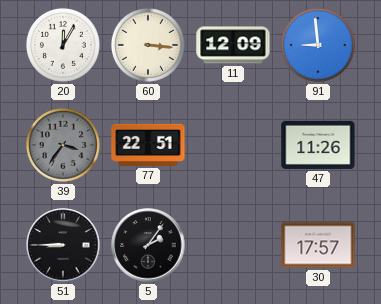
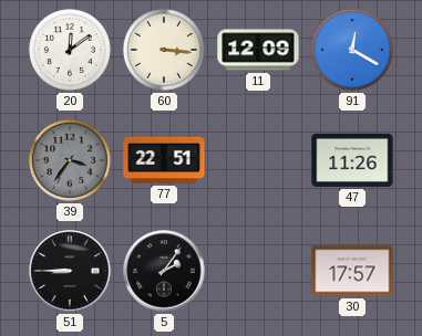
20: 12:05 -> 12:09 (70, 50)
91: 8:59 -> 12:20 (352, 50)
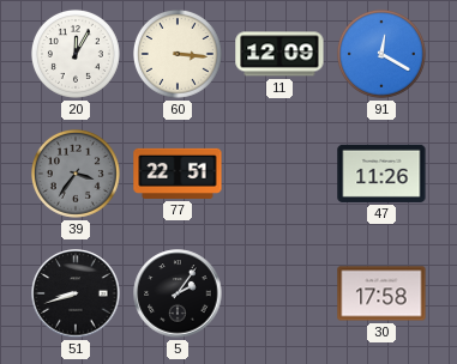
20: 12:09 -> 12:05 (76, 54)
51: 8:45 -> 8:42 (76, 293)
30: 17:57 -> 17:58 (381, 293)
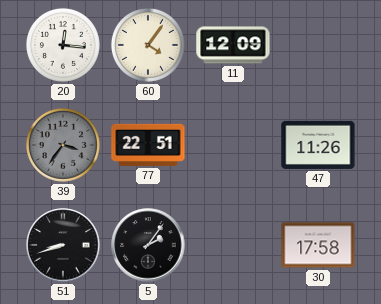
20: 12:05 -> 12:16 (63, 45)
60: 3:16 -> 4:06 (148, 45)
91: 12:20 -> none (381, 54)
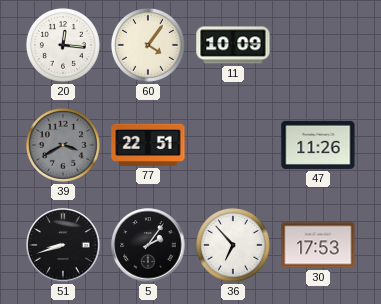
11: 12:09 -> 10:09 (233, 45)
39: 3:36 -> 3:40 (63, 145)
36: none -> 6:53 (233, 245)
30: 17:58 -> 17:53 (318, 245)
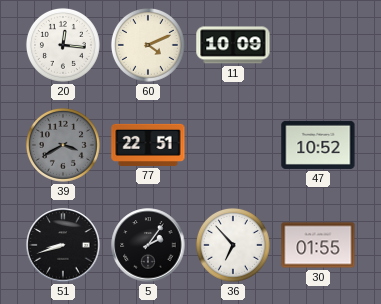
60: 4:06 -> 4:11 (148, 45)
47: 11:26 -> 10:52 (318, 145)
30: 17:53 -> 01:55 (318, 245)
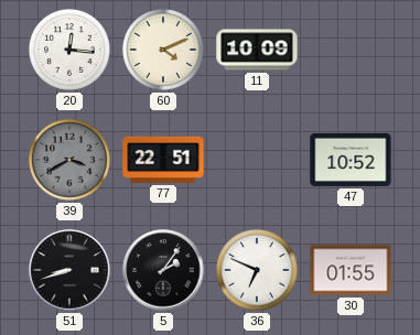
36: 6:53 -> 6:49 (257, 270)
